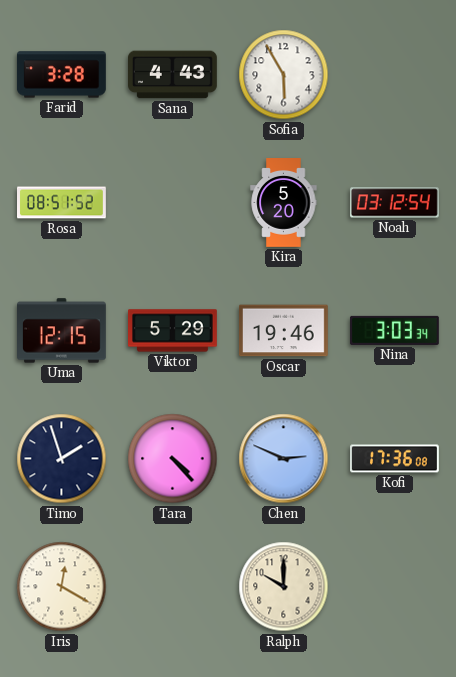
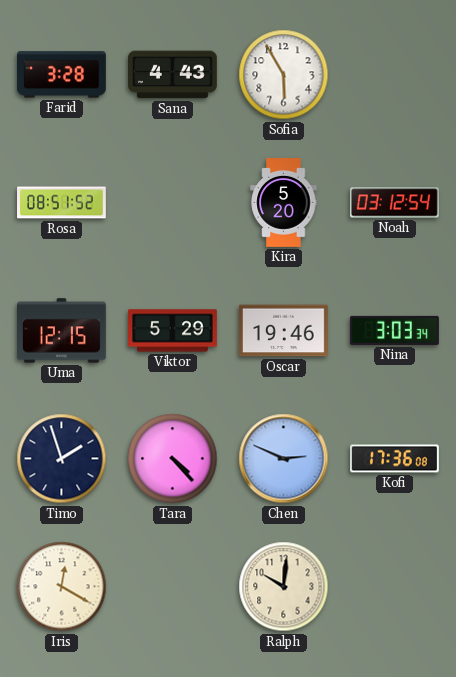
Ralph: 10:00 -> 10:01 (284, 587)
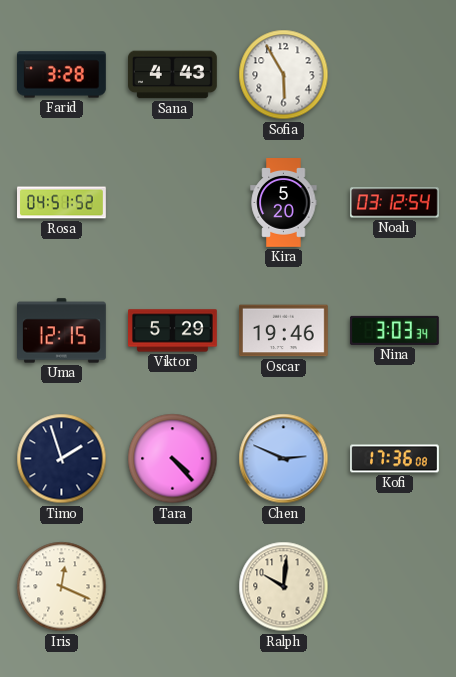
Rosa: 08:51 -> 04:51 (62, 203)
Iris: 12:20 -> 12:19 (62, 587)
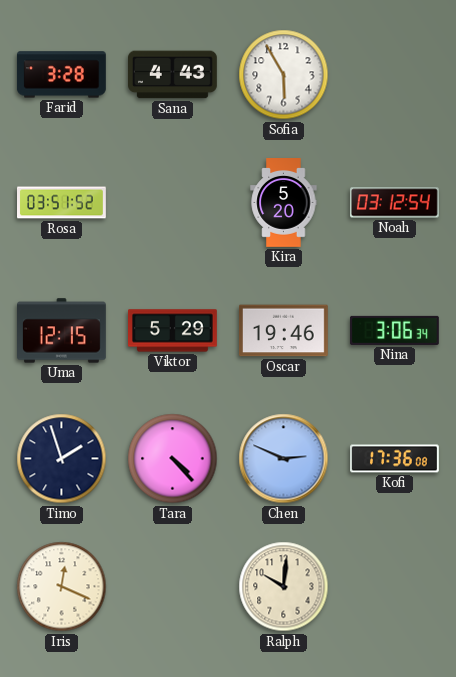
Rosa: 04:51 -> 03:51 (62, 203)
Nina: 3:03 -> 3:06 (395, 330)
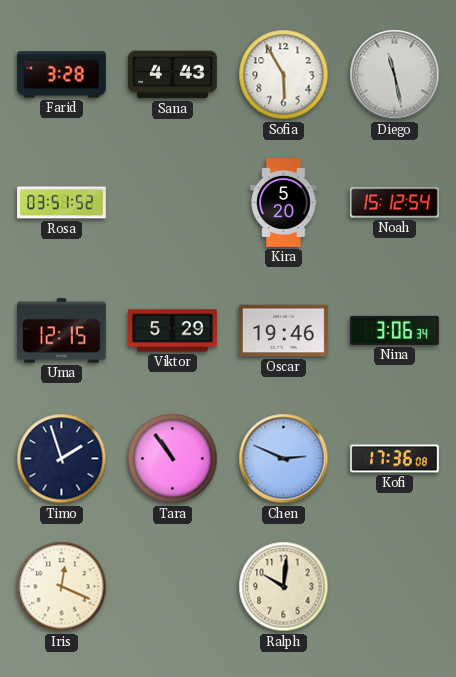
Diego: none -> 11:28 (395, 75)
Noah: 03:12 -> 15:12 (394, 203)
Tara: 4:23 -> 10:54 (173, 459)
